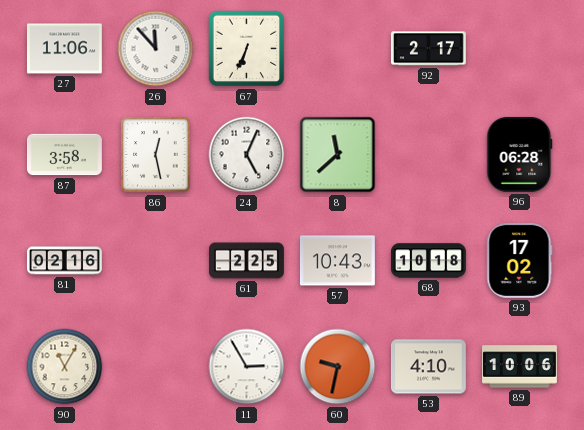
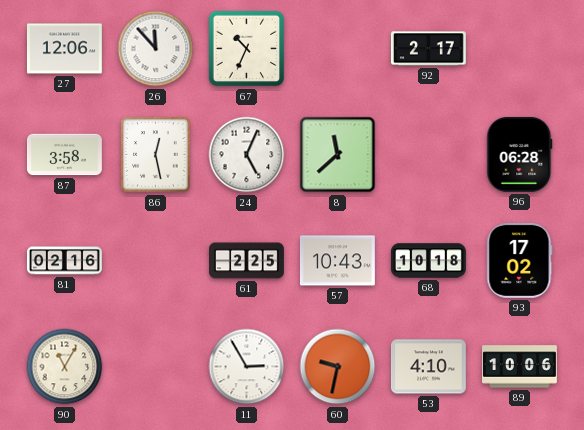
27: 11:06 -> 12:06 (64, 49)
67: 6:34 -> 10:34 (247, 49)
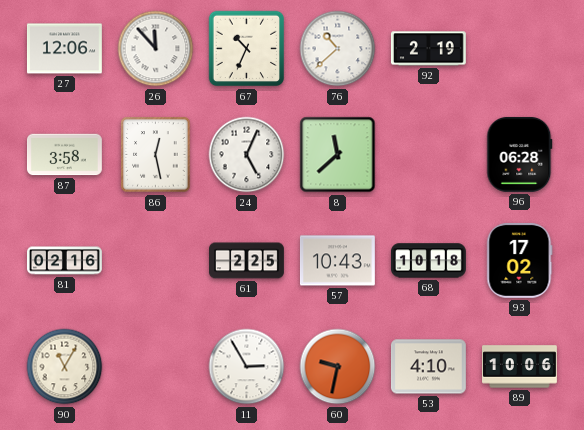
76: none -> 10:38 (338, 49)
92: 2:17 -> 2:19 (428, 49)
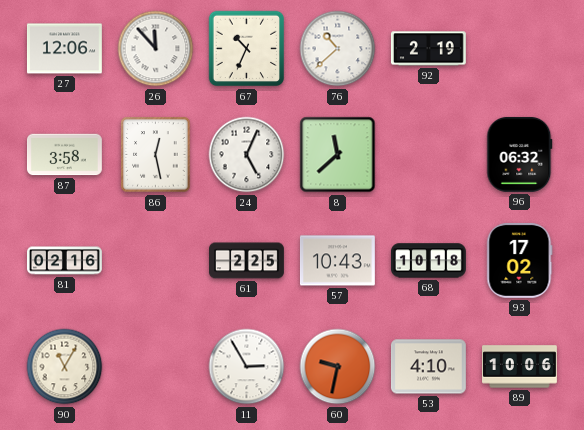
96: 06:28 -> 06:32 (520, 154)
